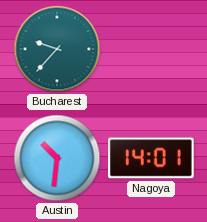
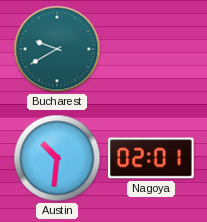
Bucharest: 9:37 -> 9:40 (57, 49)
Nagoya: 14:01 -> 02:01 (151, 158)
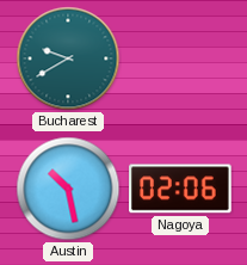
Austin: 10:31 -> 10:28 (68, 189)
Nagoya: 02:01 -> 02:06 (180, 189)
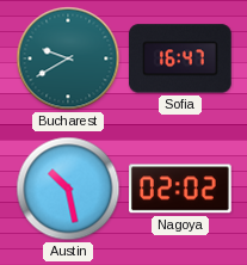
Sofia: none -> 16:47 (180, 58)
Nagoya: 02:06 -> 02:02 (180, 189)
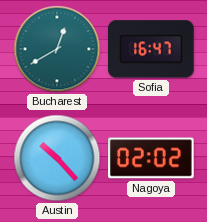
Bucharest: 9:40 -> 12:40 (57, 49)
Austin: 10:28 -> 10:23 (57, 158)
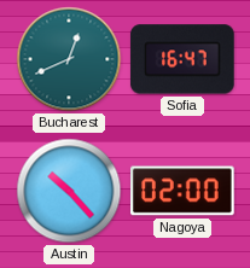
Bucharest: 12:40 -> 12:41 (69, 59)
Nagoya: 02:02 -> 02:00 (182, 191)
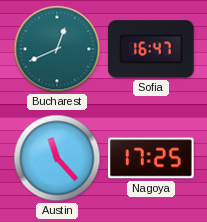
Austin: 10:23 -> 11:23 (57, 158)
Nagoya: 02:00 -> 17:25 (151, 158)
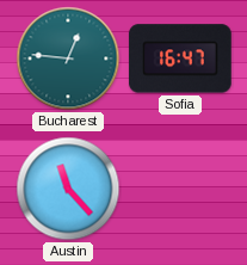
Bucharest: 12:41 -> 12:46 (68, 58)
Nagoya: 17:25 -> none (151, 158)
